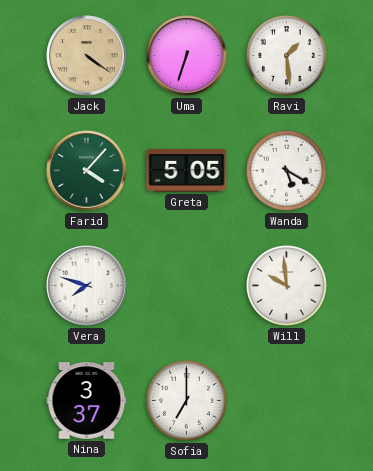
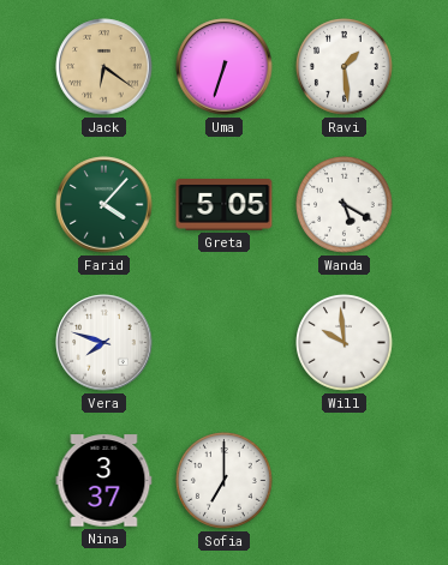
Jack: 4:21 -> 6:21 (104, 67)
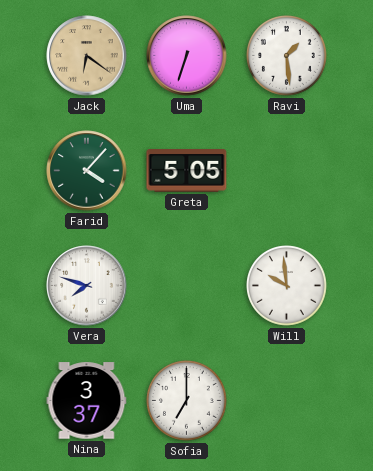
Wanda: 5:20 -> none (345, 205)
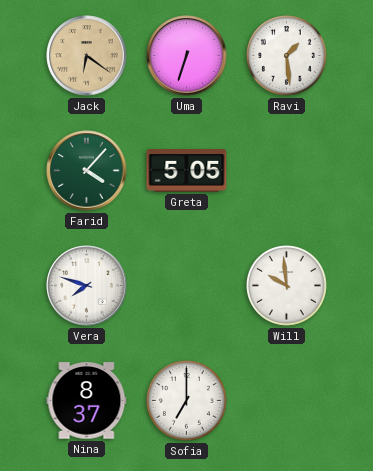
Nina: 3:37 -> 8:37 (87, 401)
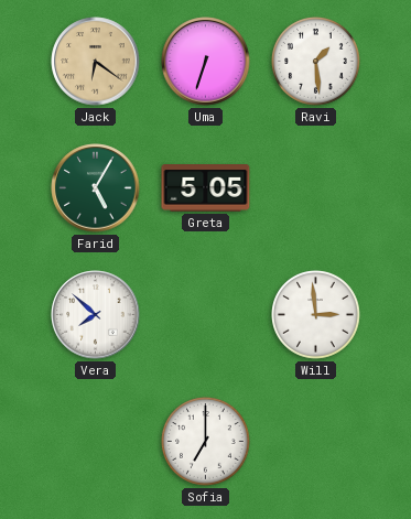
Farid: 4:07 -> 5:05 (96, 188)
Vera: 7:48 -> 7:52 (96, 315)
Will: 9:59 -> 2:59 (316, 315)
Nina: 8:37 -> none (87, 401)
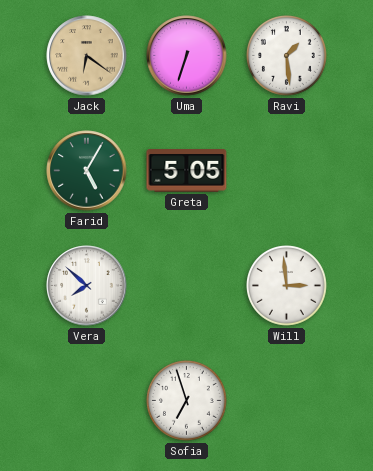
Sofia: 7:00 -> 6:57 (187, 401)
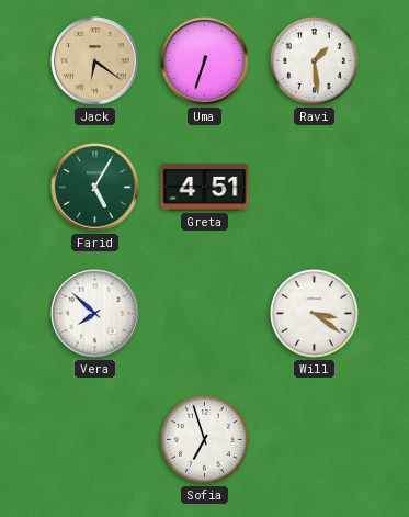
Greta: 5:05 -> 4:51 (205, 188)
Will: 2:59 -> 3:21 (315, 314)
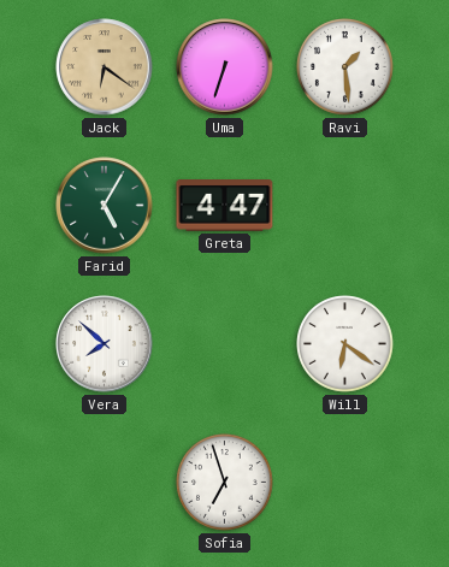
Greta: 4:51 -> 4:47 (225, 206)
Will: 3:21 -> 6:21 (345, 344)
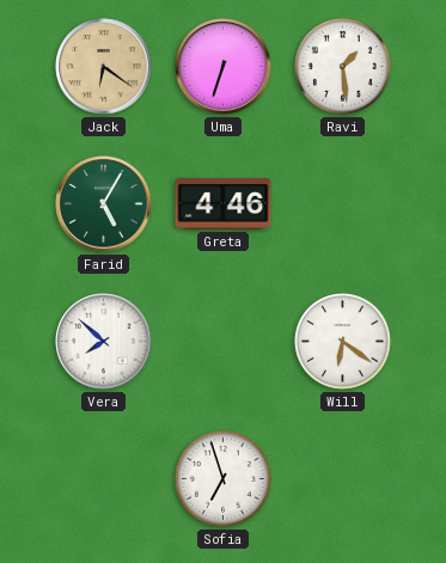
Greta: 4:47 -> 4:46 (224, 204)
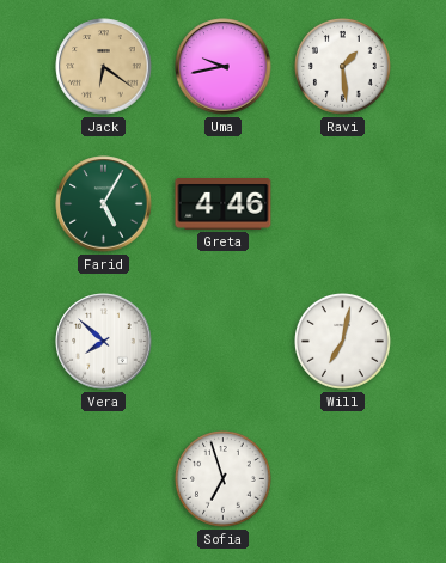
Uma: 6:33 -> 9:43 (224, 67)
Will: 6:21 -> 7:02 (343, 342)
